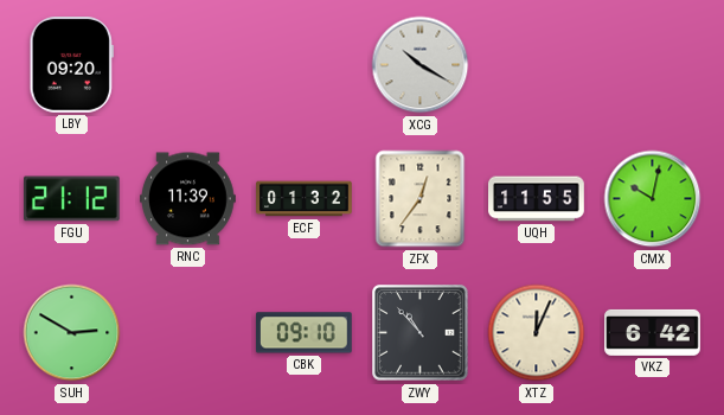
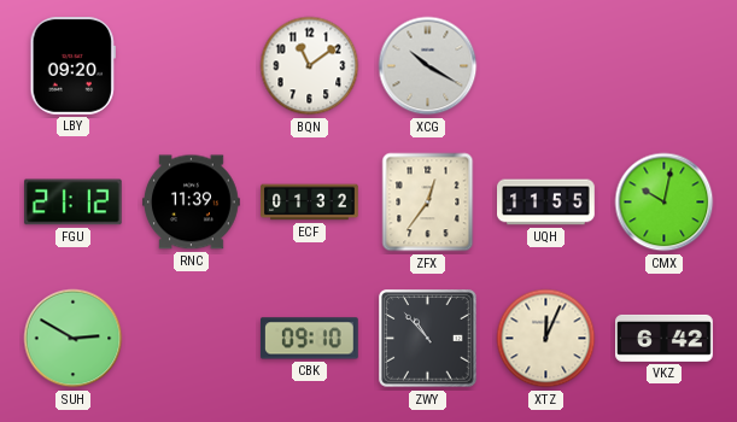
BQN: none -> 11:09 (310, 66)
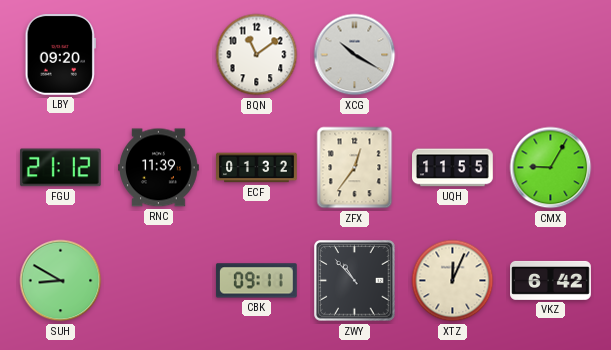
CMX: 10:02 -> 9:05 (551, 168)
SUH: 2:50 -> 8:50 (61, 281)
CBK: 09:10 -> 09:11 (256, 281)
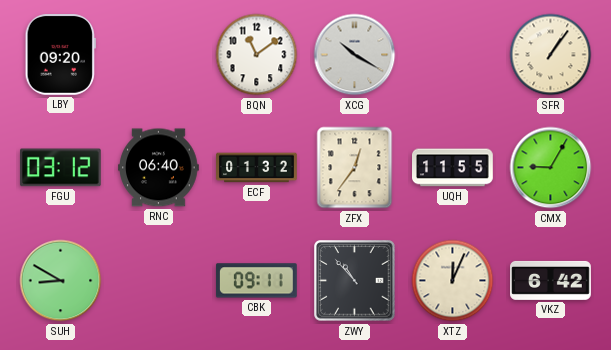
SFR: none -> 1:06 (551, 55)
FGU: 21:12 -> 03:12 (60, 168)
RNC: 11:39 -> 06:40 (159, 168)
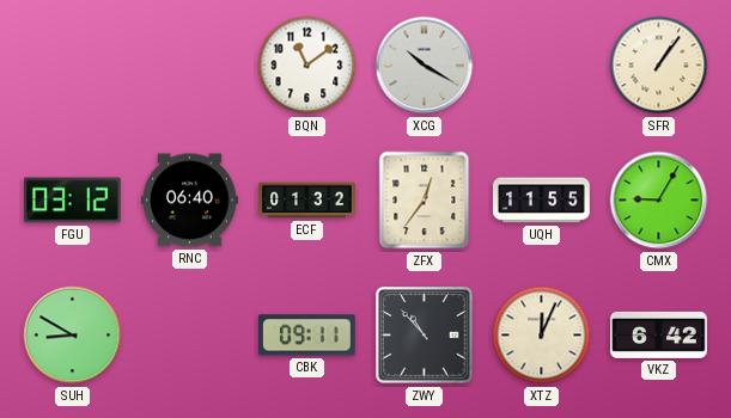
LBY: 09:20 -> none (60, 55)
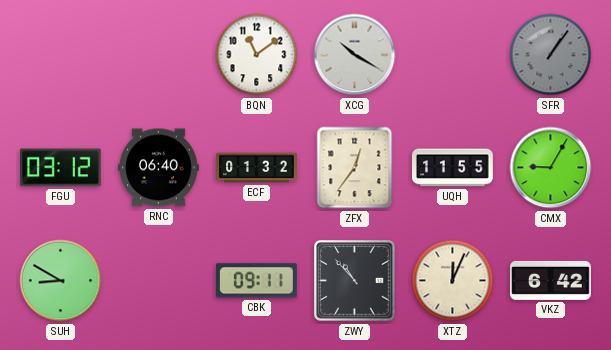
SFR dial: cream -> grey (551, 55)
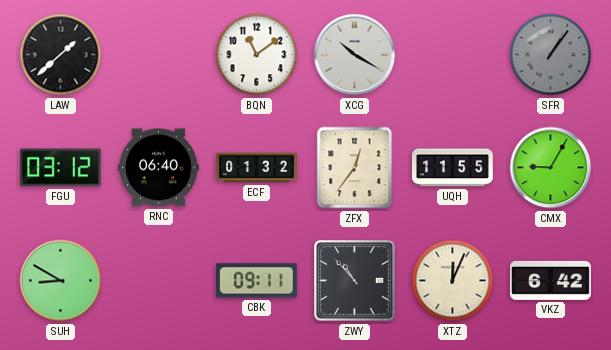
LAW: none -> 1:38 (61, 55)
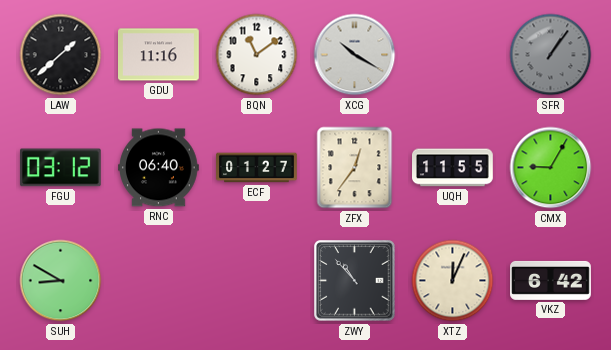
GDU: none -> 11:16 (159, 55)
ECF: 01:32 -> 01:27 (257, 168)
CBK: 09:11 -> none (256, 281)
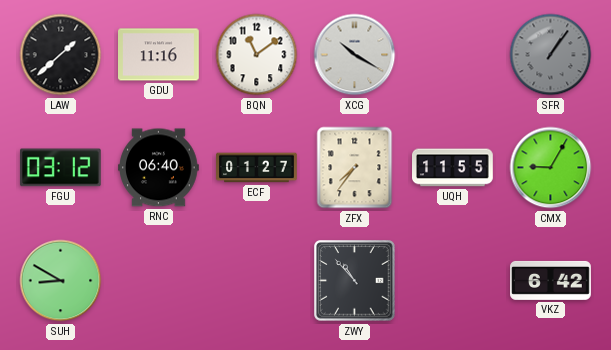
ZFX: 12:36 -> 7:36 (355, 168)
XTZ: 12:04 -> none (453, 281)
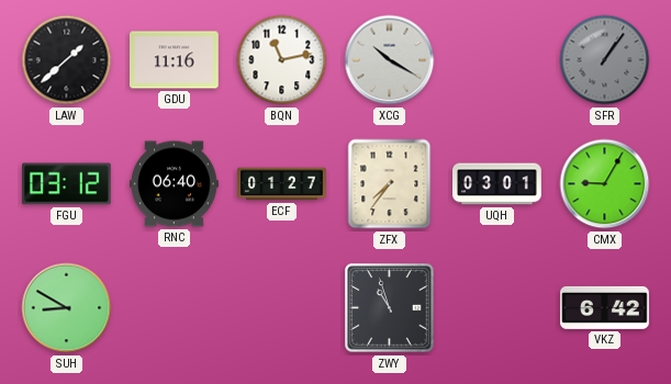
BQN: 11:09 -> 11:13 (282, 60)
UQH: 11:55 -> 03:01 (497, 184)
ZWY: 10:53 -> 10:57 (390, 308)
